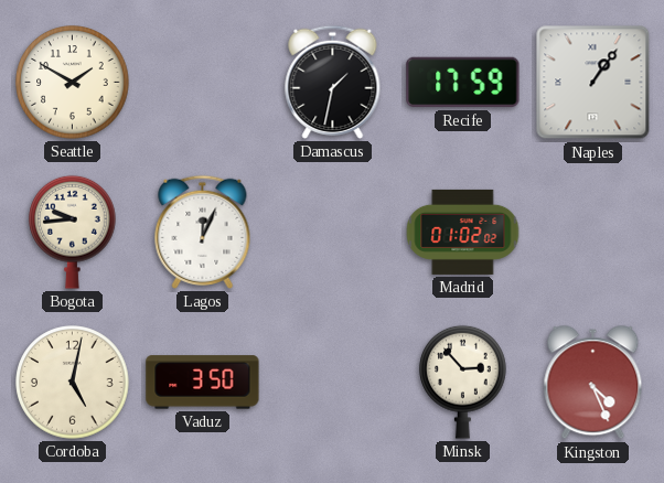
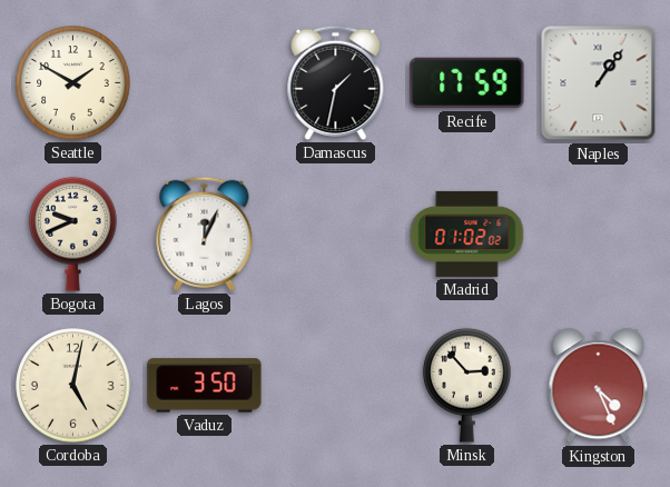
Bogota: 9:44 -> 9:41 (73, 233)
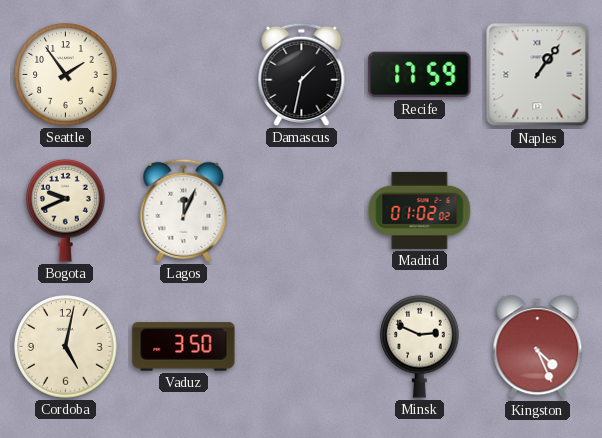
Seattle: 1:50 -> 1:54 (66, 75)
Minsk: 2:53 -> 2:49 (420, 346)
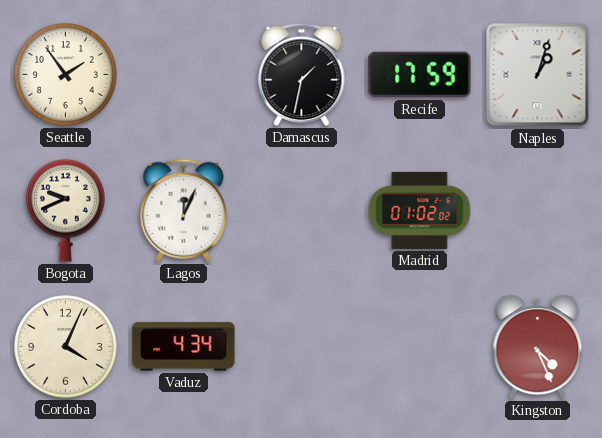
Naples: 1:06 -> 1:03 (538, 75)
Cordoba: 5:02 -> 4:04 (66, 347)
Vaduz: 3:50 -> 4:34 (184, 347)
Minsk: 2:49 -> none (420, 346)
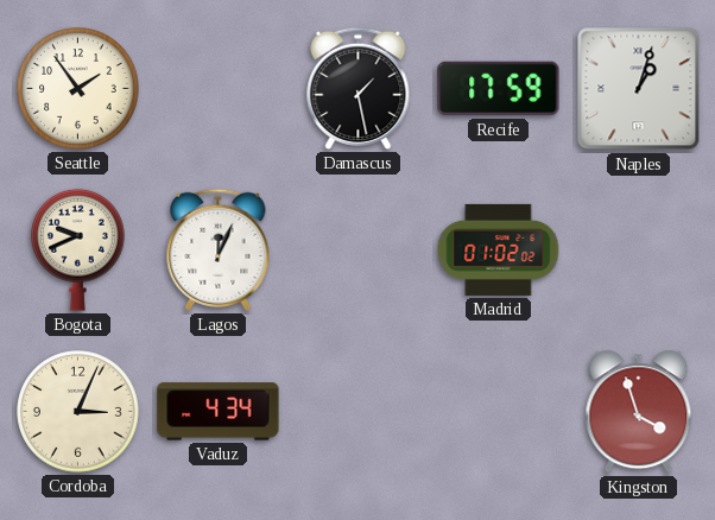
Damascus: 1:32 -> 1:28 (359, 88)
Cordoba: 4:04 -> 3:04 (78, 412)
Kingston: 4:26 -> 3:57 (639, 412)
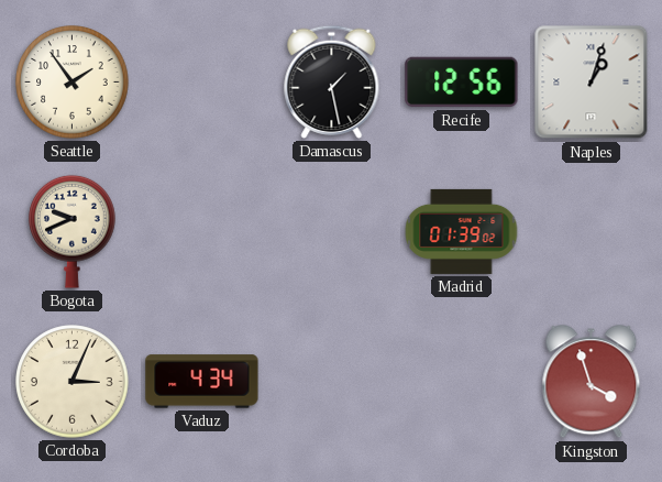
Recife: 17:59 -> 12:56 (462, 83)
Lagos: 12:04 -> none (219, 249)
Madrid: 01:02 -> 01:39 (462, 231)
